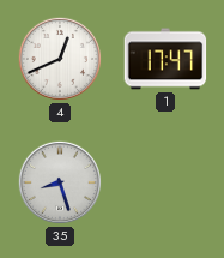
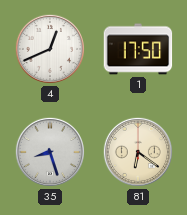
1: 17:47 -> 17:50 (138, 49)
81: none -> 6:21 (138, 152)
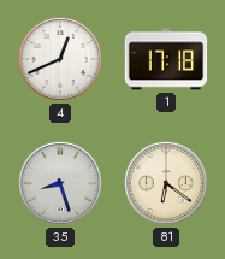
1: 17:50 -> 17:18 (166, 59)
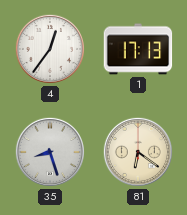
4: 12:41 -> 12:36 (50, 49)
1: 17:18 -> 17:13 (138, 49)
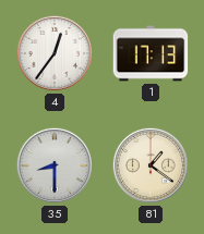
35: 8:27 -> 8:30 (55, 165)
81: 6:21 -> 1:21 (151, 165)
